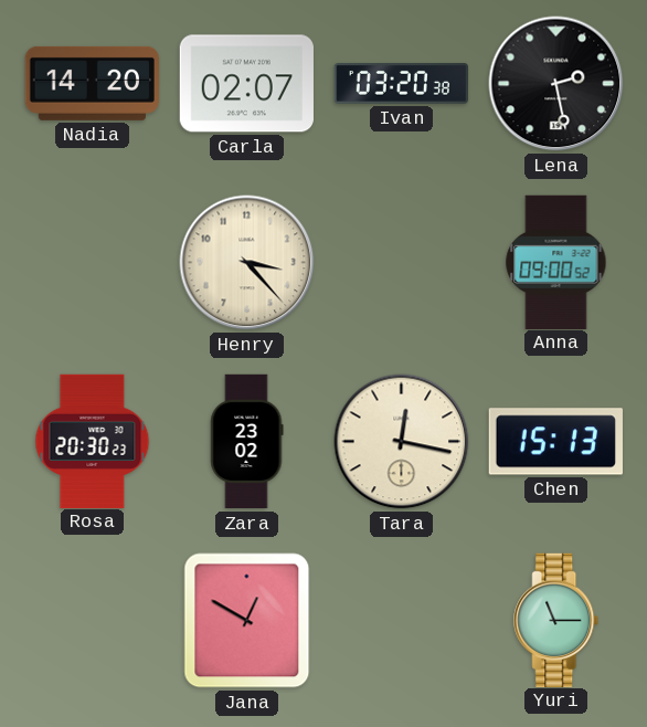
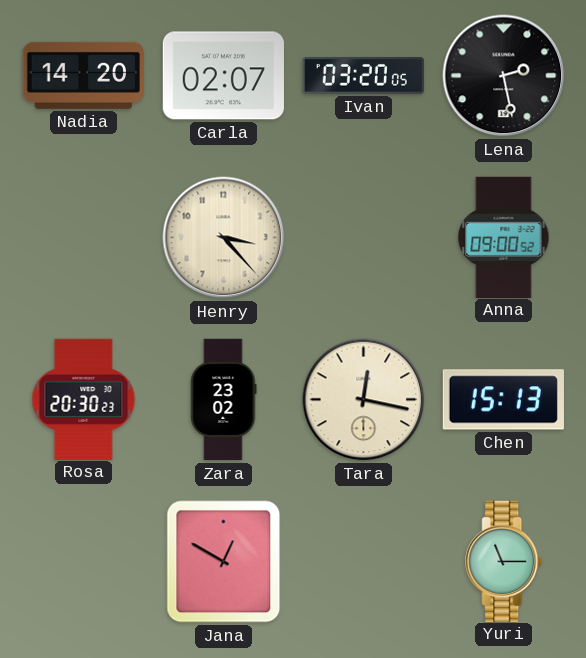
Ivan: 03:20:38 -> 03:20:05 (363, 76)
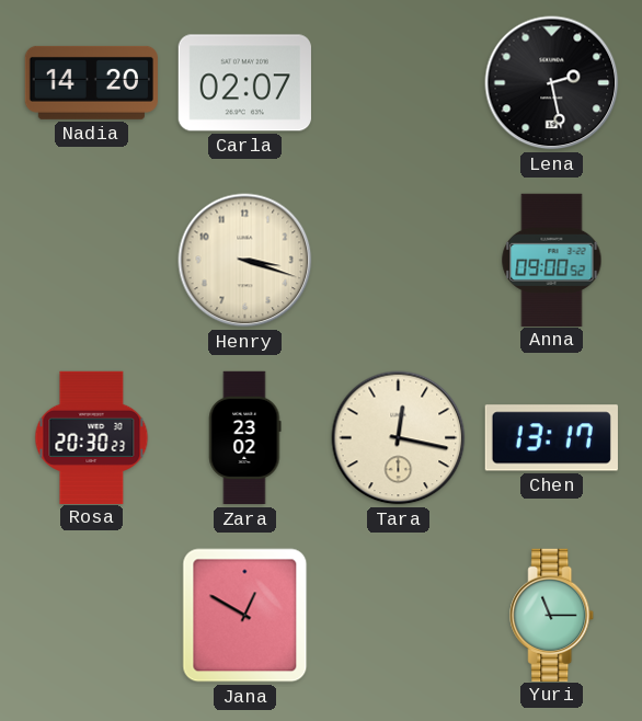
Ivan: 03:20 -> none (363, 76)
Henry: 3:23 -> 3:18 (245, 261)
Chen: 15:13 -> 13:17 (551, 438)
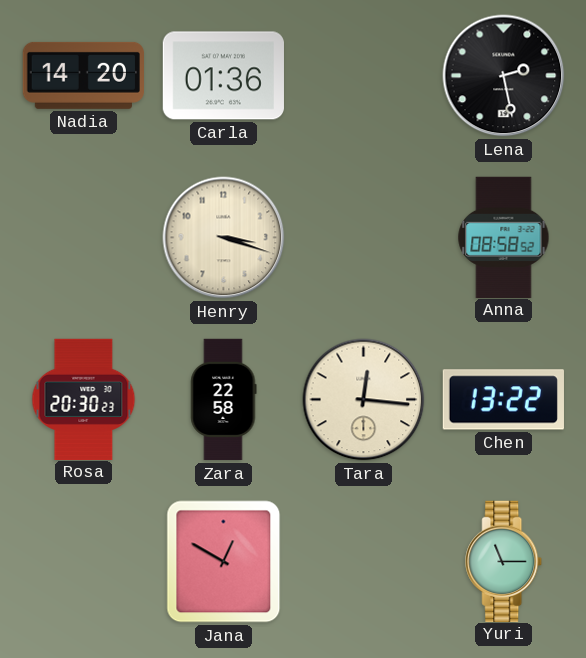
Carla: 02:07 -> 01:36 (223, 76)
Anna: 09:00 -> 08:58 (504, 237)
Zara: 23:02 -> 22:58 (224, 400)
Tara: 12:17 -> 12:16 (364, 400)
Chen: 13:17 -> 13:22 (503, 400)
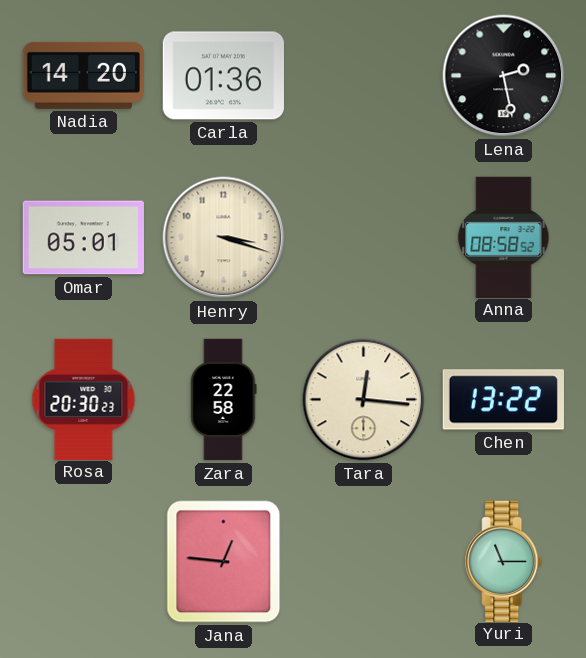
Omar: none -> 05:01 (83, 238)
Jana: 12:50 -> 12:46 (224, 562)
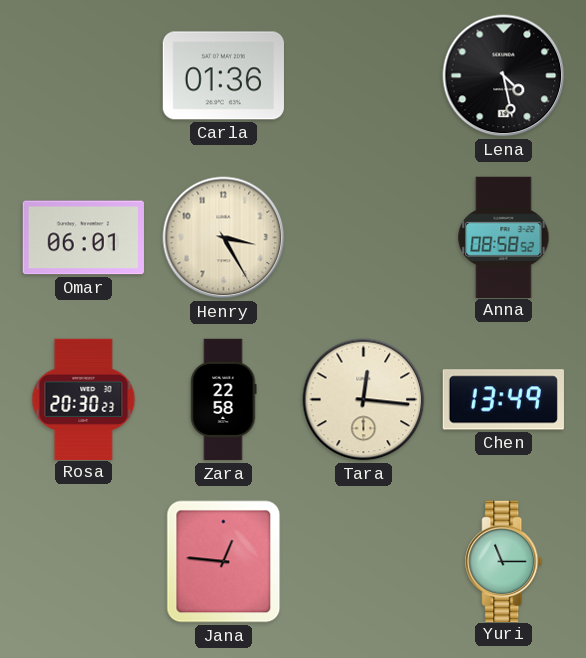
Nadia: 14:20 -> none (83, 75)
Lena: 2:28 -> 4:28 (504, 76)
Omar: 05:01 -> 06:01 (83, 238)
Henry: 3:18 -> 3:25 (224, 238)
Chen: 13:22 -> 13:49 (503, 400)
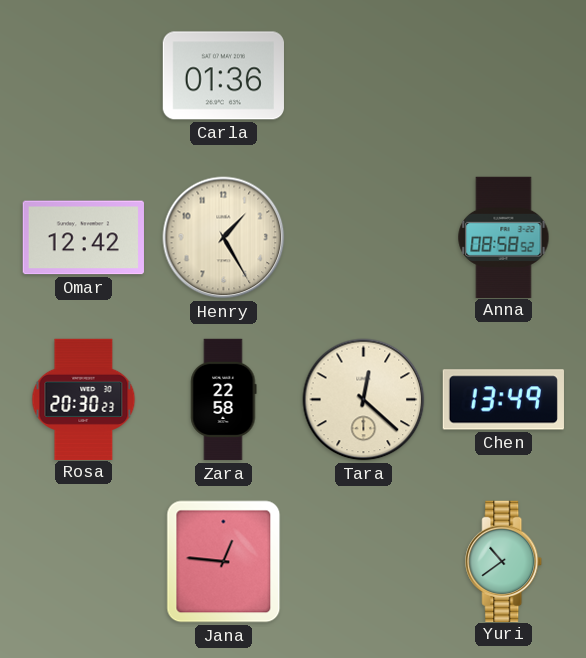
Lena: 4:28 -> none (504, 76)
Omar: 06:01 -> 12:42 (83, 238)
Henry: 3:25 -> 1:25 (224, 238)
Tara: 12:16 -> 12:22 (364, 400)
Yuri: 11:15 -> 10:39 (504, 561)
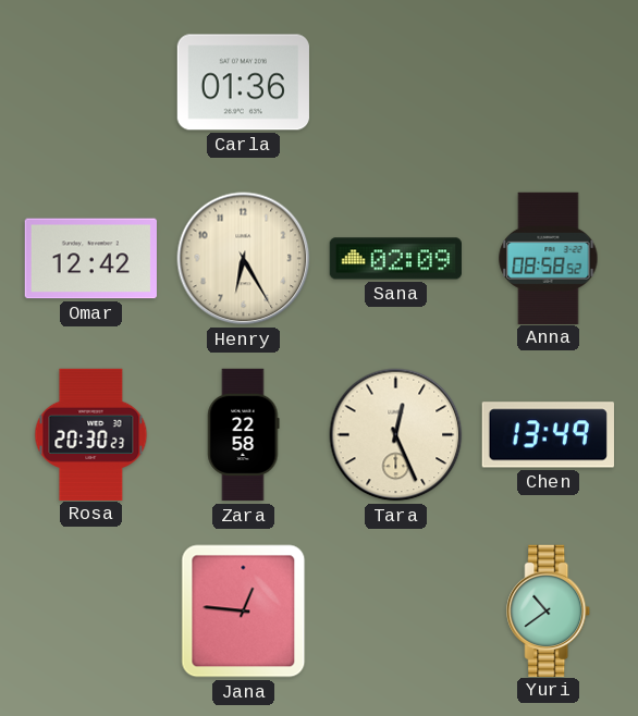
Henry: 1:25 -> 6:25 (244, 259)
Sana: none -> 02:09 (395, 259)
Tara: 12:22 -> 12:26 (396, 435)
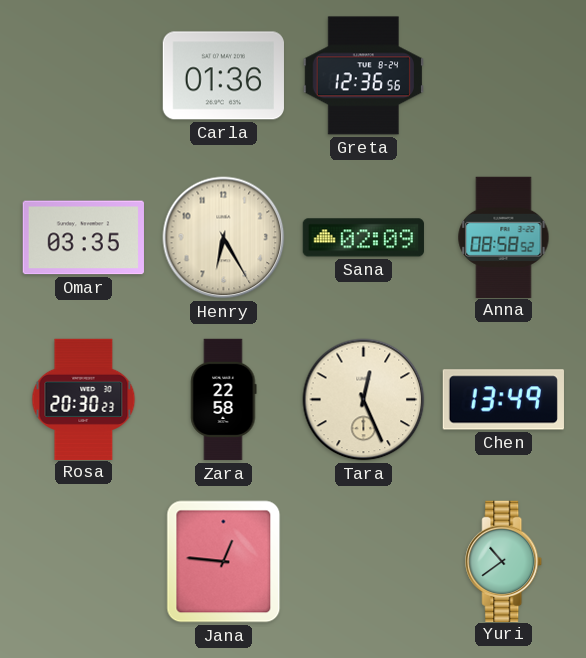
Greta: none -> 12:36 (363, 76)
Omar: 12:42 -> 03:35 (83, 238)
